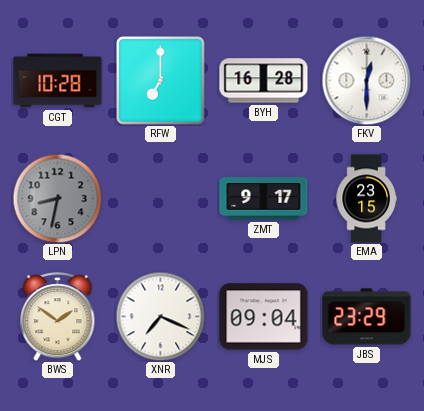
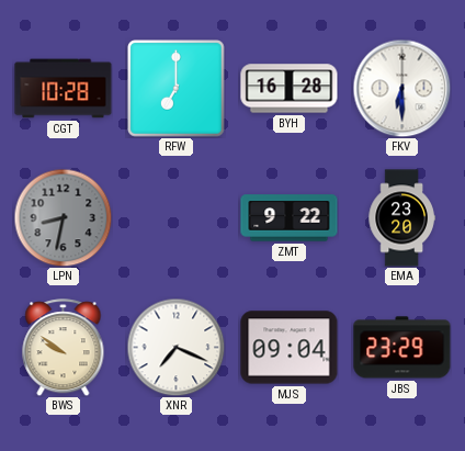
FKV: 12:30 -> 6:30 (401, 88)
ZMT: 9:17 -> 9:22 (290, 218)
EMA: 23:15 -> 23:20 (401, 218)
BWS: 1:51 -> 9:51 (64, 348)
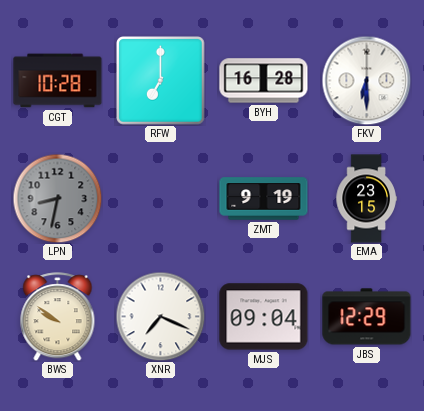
ZMT: 9:22 -> 9:19 (264, 199)
EMA: 23:20 -> 23:15 (366, 199)
JBS: 23:29 -> 12:29 (367, 317)
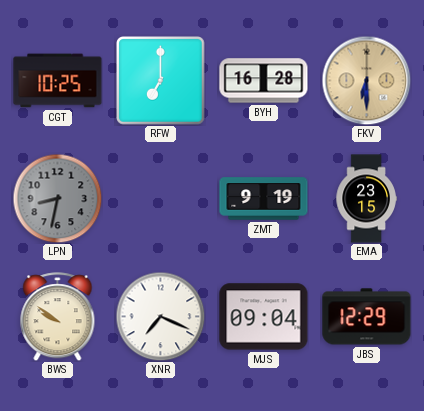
CGT: 10:28 -> 10:25 (58, 81)
FKV dial: white -> champagne (366, 80)
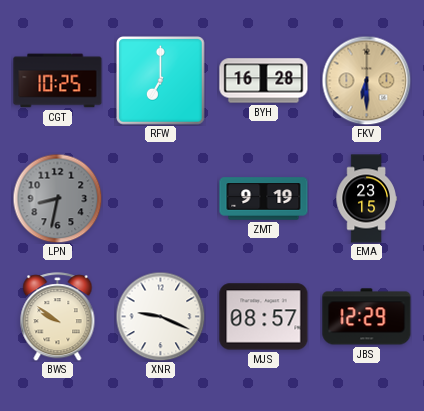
XNR: 7:19 -> 9:19 (160, 316)
MJS: 09:04 -> 08:57 (264, 317)
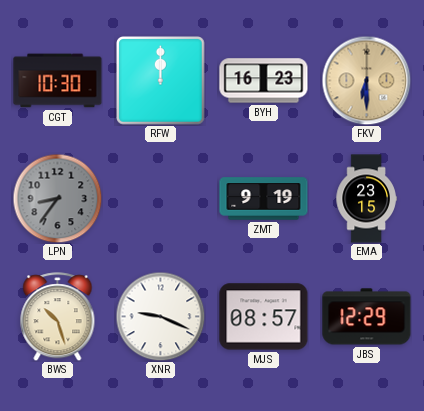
CGT: 10:25 -> 10:30 (58, 81)
RFW: 7:00 -> 12:00 (161, 81)
BYH: 16:28 -> 16:23 (264, 81)
LPN: 8:32 -> 8:36 (57, 198)
BWS: 9:51 -> 10:27 (58, 317)
